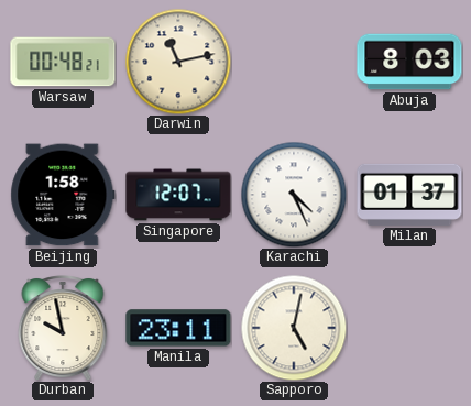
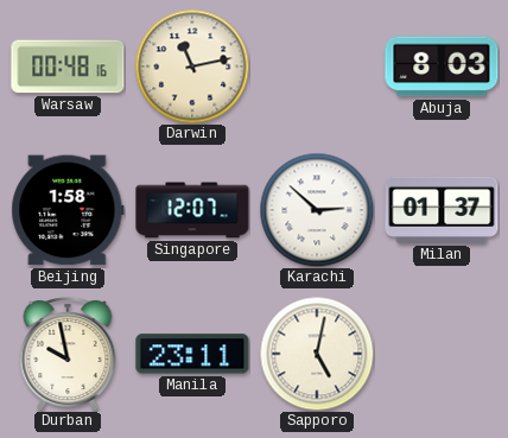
Warsaw: 00:48:21 -> 00:48:16 (68, 66)
Karachi: 4:26 -> 2:52 (317, 210)
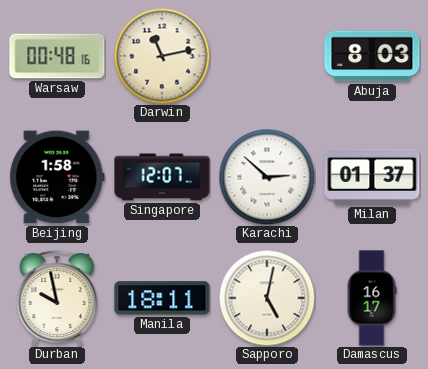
Manila: 23:11 -> 18:11 (162, 298)
Damascus: none -> 16:17 (372, 298)
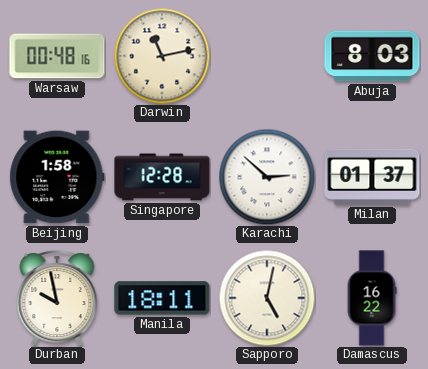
Singapore: 12:07 -> 12:28 (162, 177)
Damascus: 16:17 -> 16:22 (372, 298)
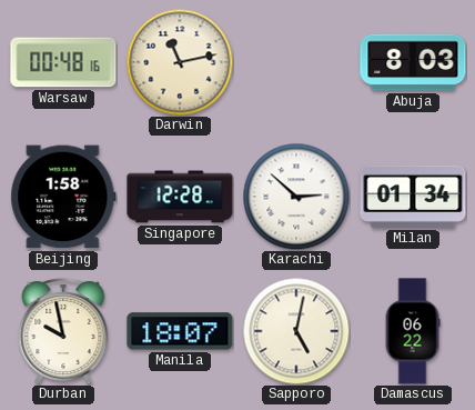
Milan: 01:37 -> 01:34 (413, 197)
Manila: 18:11 -> 18:07 (180, 331)
Damascus: 16:22 -> 06:22 (413, 331)
